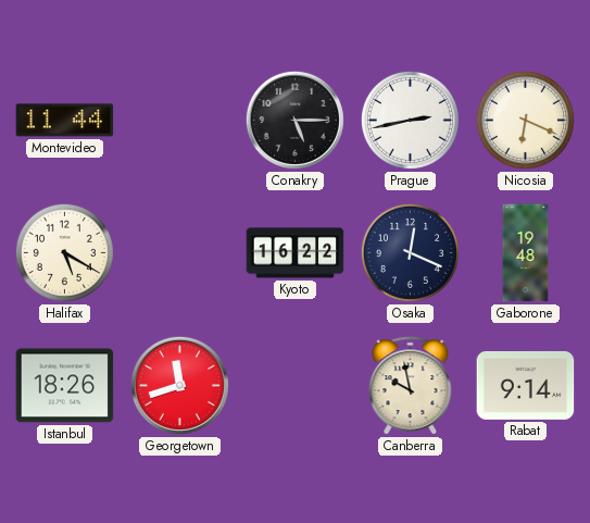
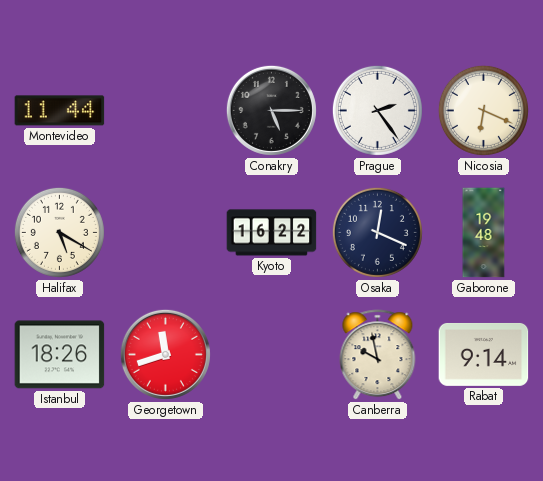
Prague: 2:43 -> 2:24 (377, 110)
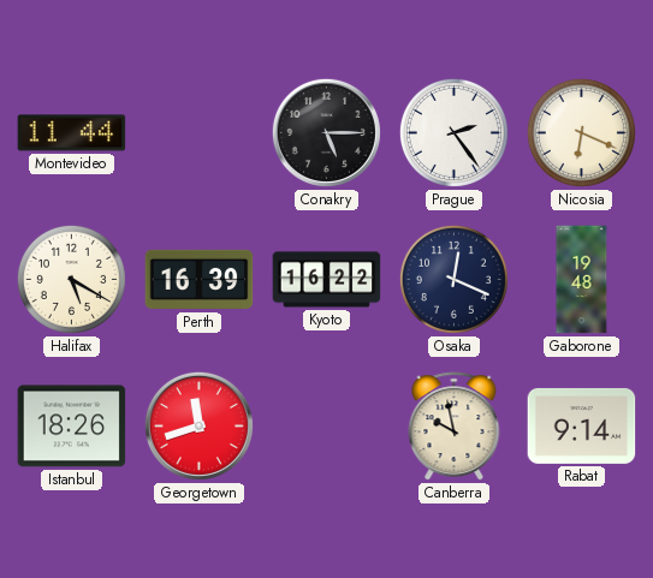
Perth: none -> 16:39 (200, 280)
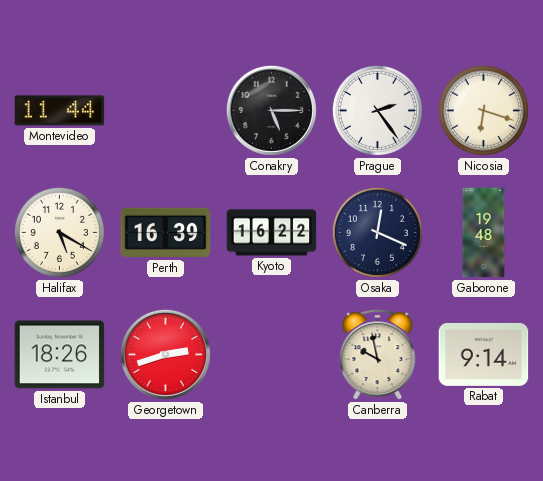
Nicosia: 6:19 -> 6:18 (483, 110)
Georgetown: 11:42 -> 2:42 (165, 354)
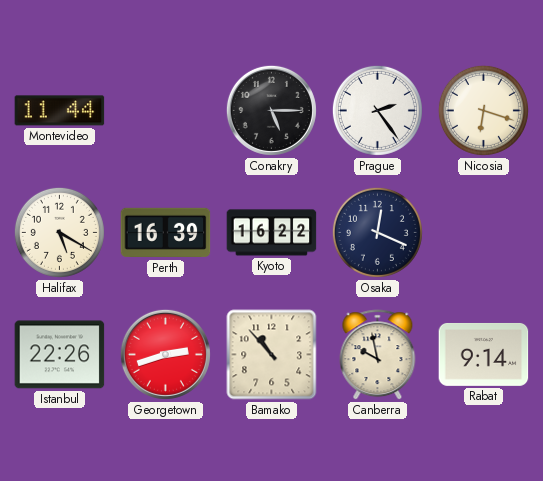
Gaborone: 19:48 -> none (484, 233)
Istanbul: 18:26 -> 22:26 (60, 355)
Bamako: none -> 10:53 (272, 355)
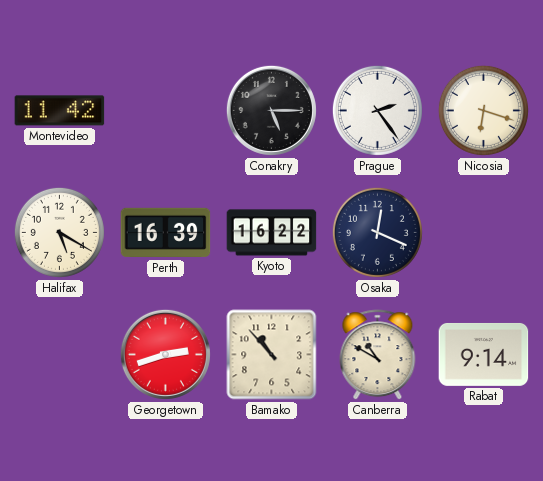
Montevideo: 11:44 -> 11:42 (60, 111)
Istanbul: 22:26 -> none (60, 355)
Canberra: 9:58 -> 10:50 (378, 355)
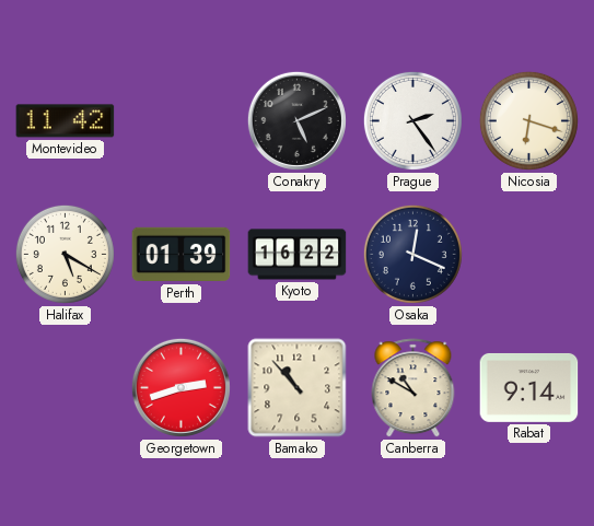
Conakry: 5:15 -> 5:11 (296, 120)
Perth: 16:39 -> 01:39 (182, 255)
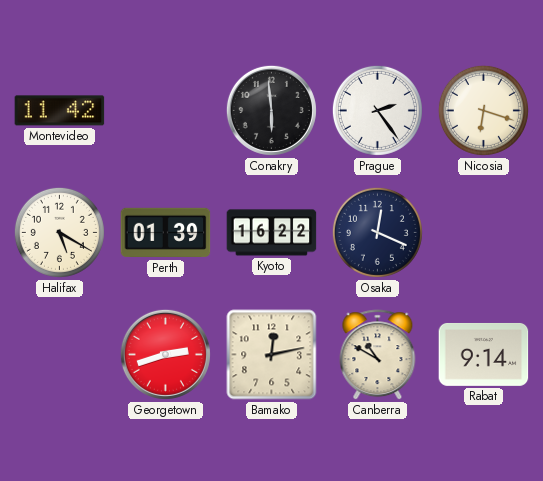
Conakry: 5:11 -> 5:59 (271, 110)
Bamako: 10:53 -> 12:13 (272, 355)
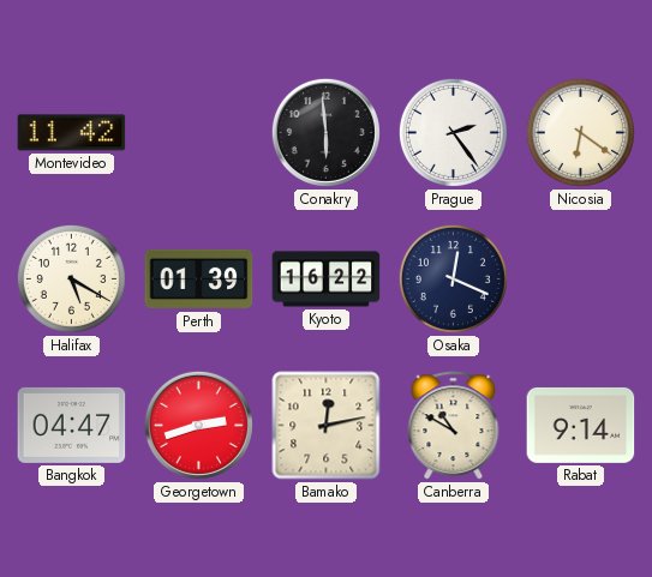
Nicosia: 6:18 -> 6:21 (580, 132)
Bangkok: none -> 04:47 (72, 425)
